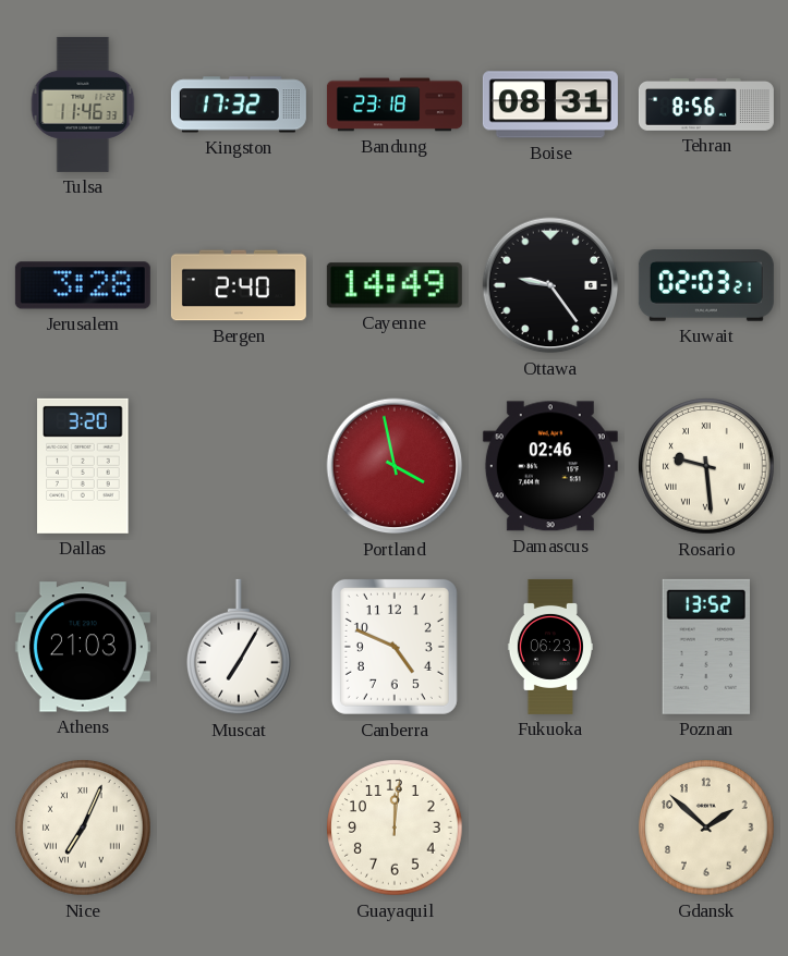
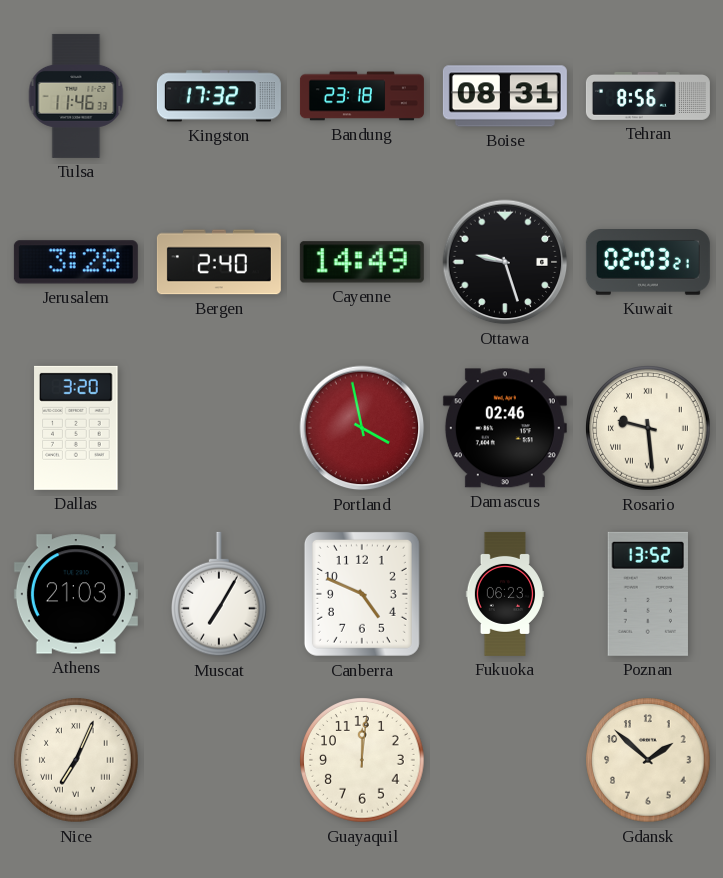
Ottawa: 9:24 -> 9:27 (505, 262)
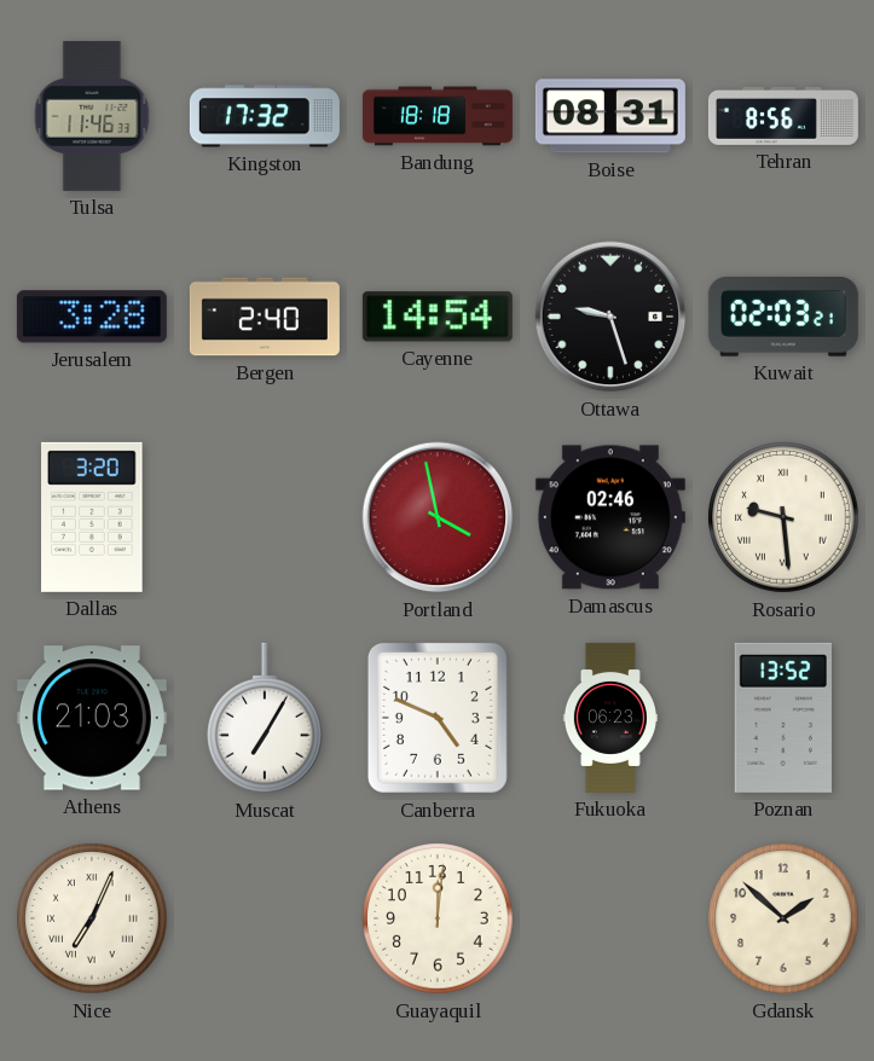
Bandung: 23:18 -> 18:18 (438, 116)
Cayenne: 14:49 -> 14:54 (438, 317)
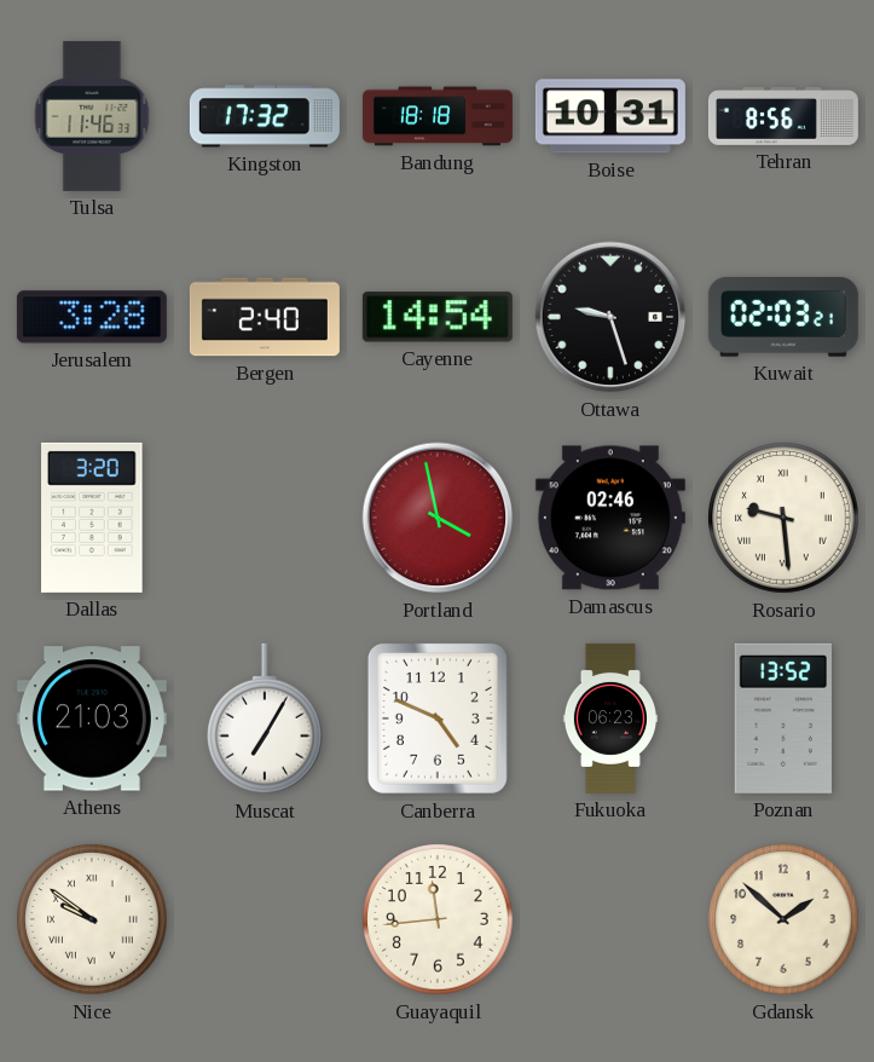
Boise: 08:31 -> 10:31 (610, 116)
Nice: 7:04 -> 9:51 (92, 919)
Guayaquil: 12:01 -> 11:44 (438, 919)
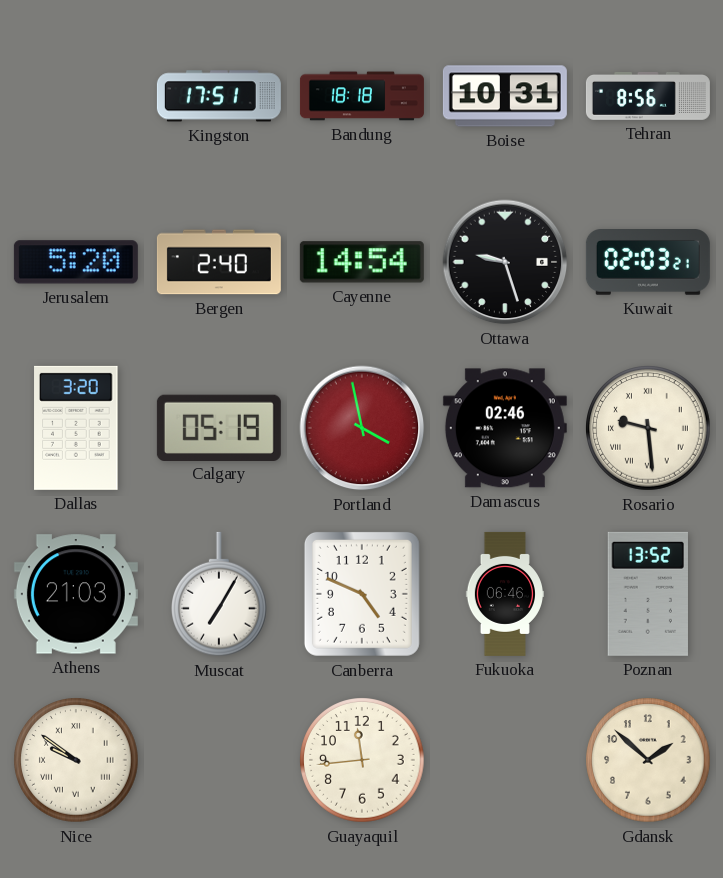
Tulsa: 11:46 -> none (92, 116)
Kingston: 17:32 -> 17:51 (219, 96)
Jerusalem: 3:28 -> 5:20 (76, 262)
Calgary: none -> 05:19 (219, 427)
Fukuoka: 06:23 -> 06:46 (504, 594)
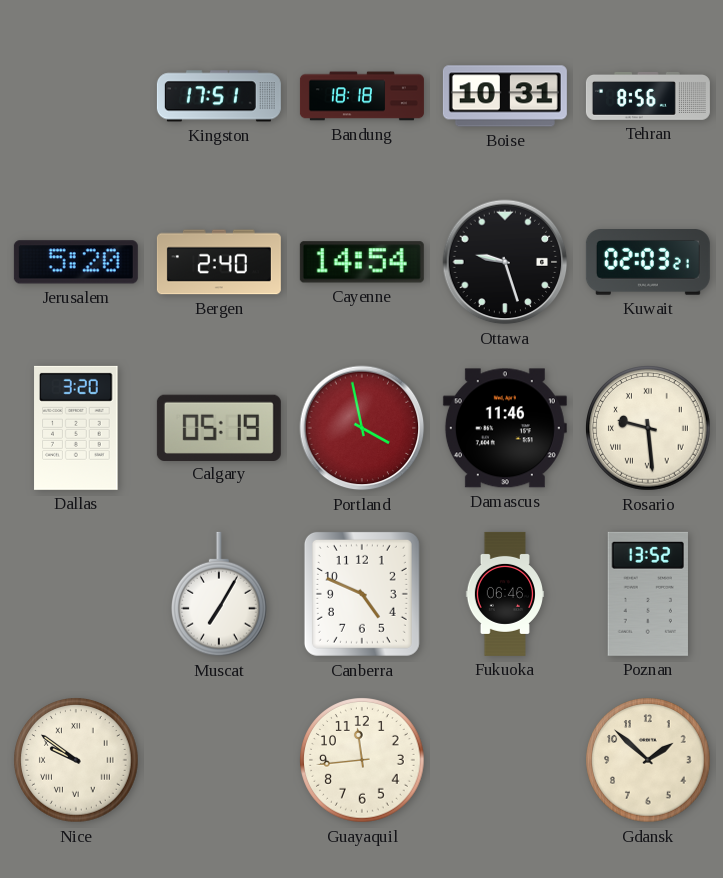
Damascus: 02:46 -> 11:46 (505, 428)
Athens: 21:03 -> none (76, 594)
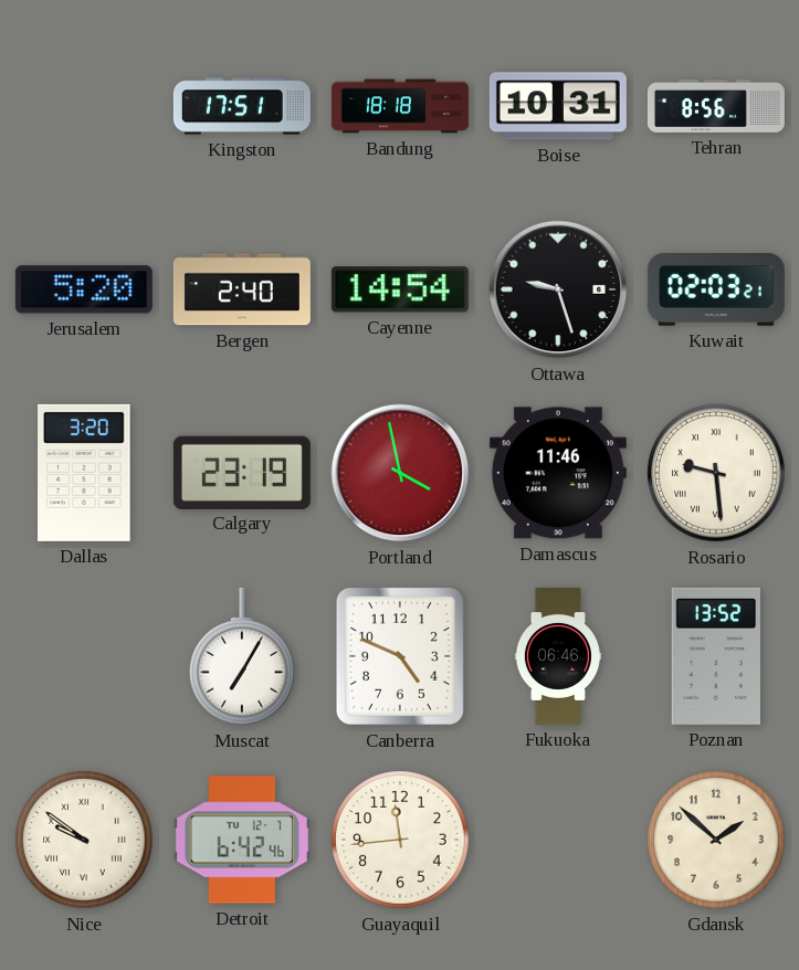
Calgary: 05:19 -> 23:19 (242, 472)
Detroit: none -> 6:42 (242, 840)
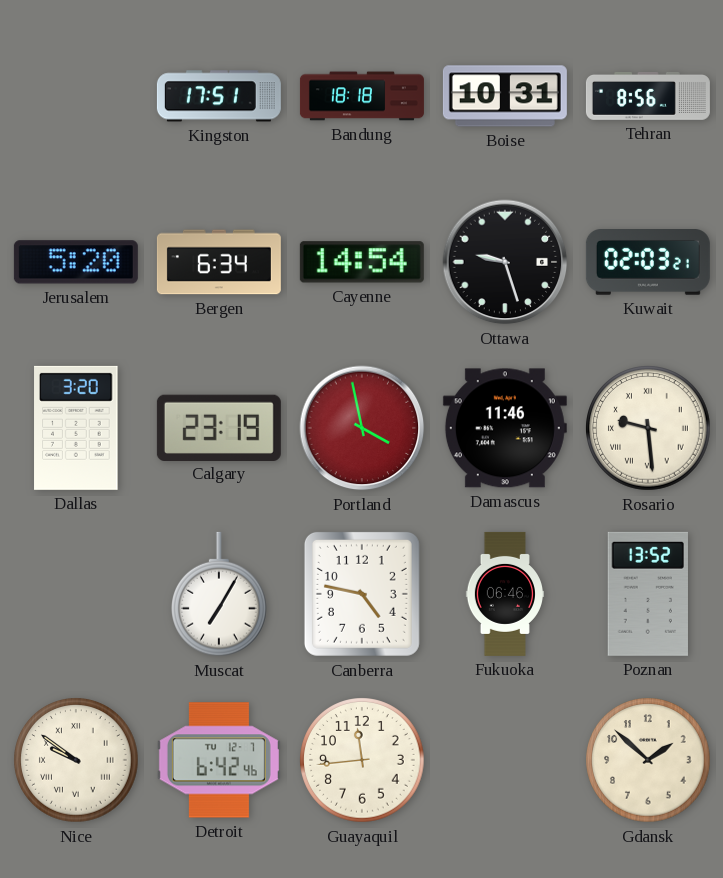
Bergen: 2:40 -> 6:34 (219, 262)
Canberra: 4:49 -> 4:47 (362, 594)
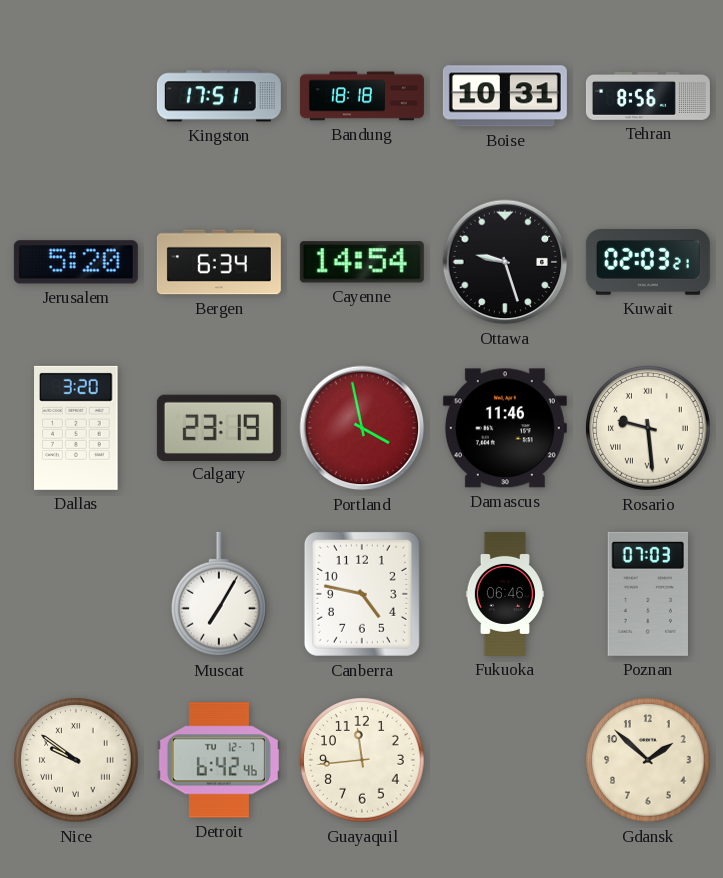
Poznan: 13:52 -> 07:03 (648, 594)
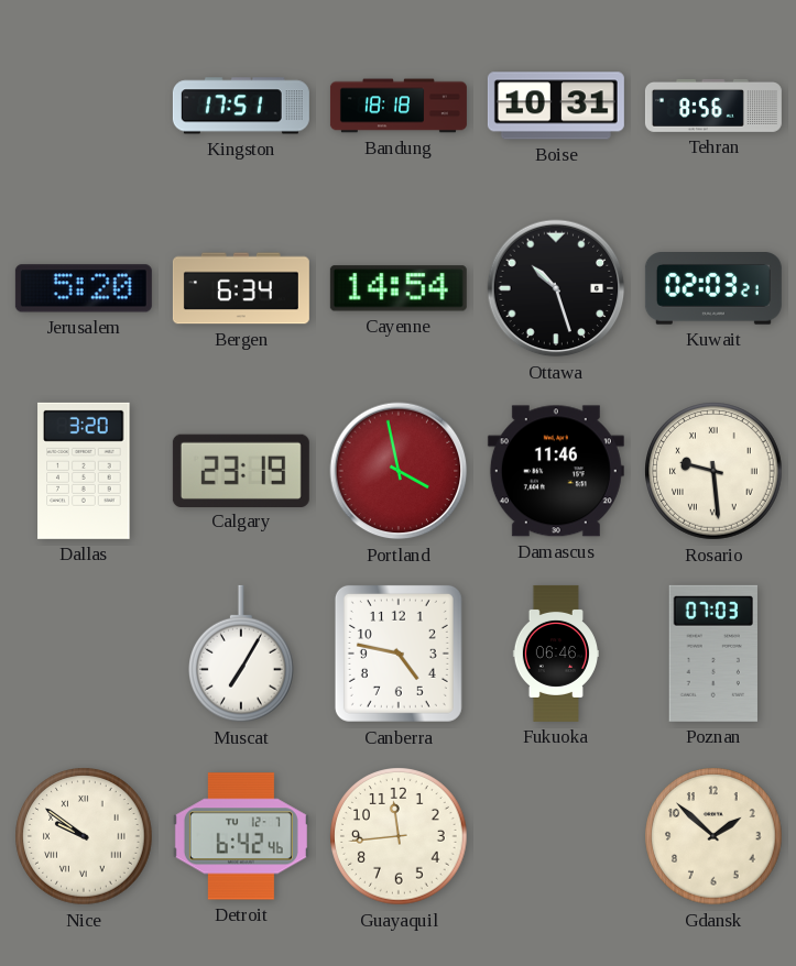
Ottawa: 9:27 -> 10:27 (556, 288)
